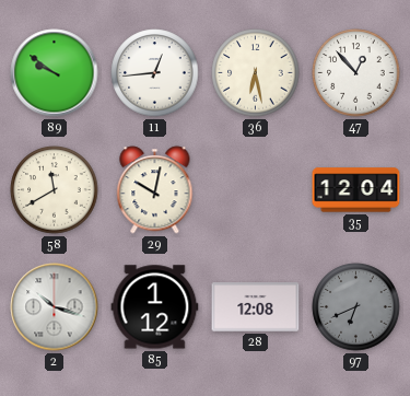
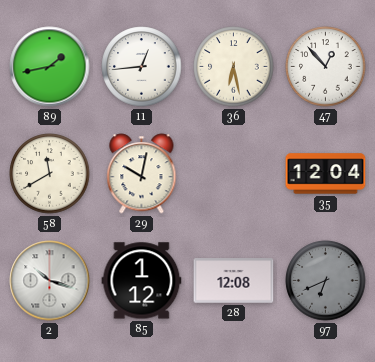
89: 9:51 -> 1:43 (50, 67)
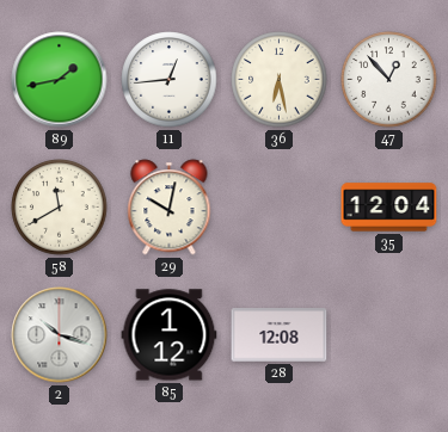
97: 6:41 -> none (326, 281)
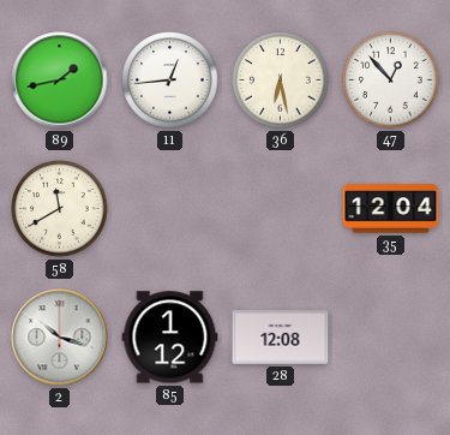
29: 10:02 -> none (170, 208)
